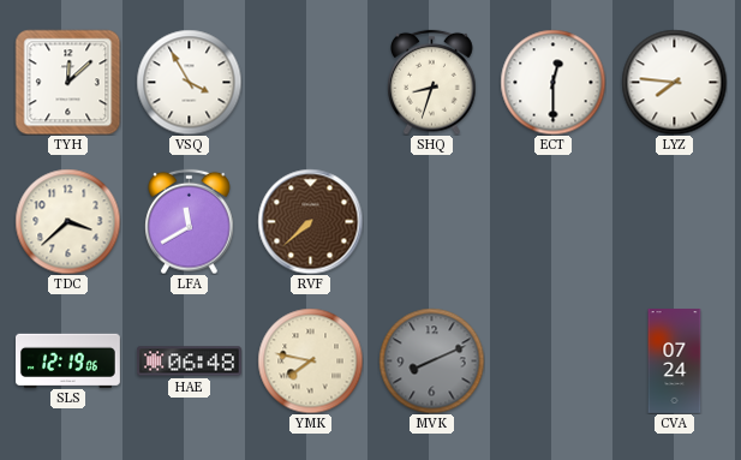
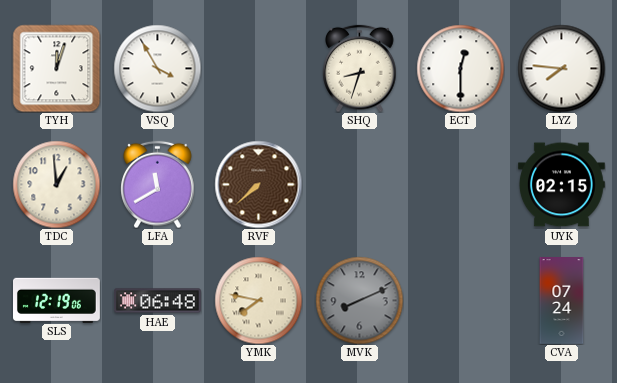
TYH: 12:08 -> 12:03 (56, 68)
TDC: 3:38 -> 12:59 (56, 184)
UYK: none -> 02:15 (561, 185)
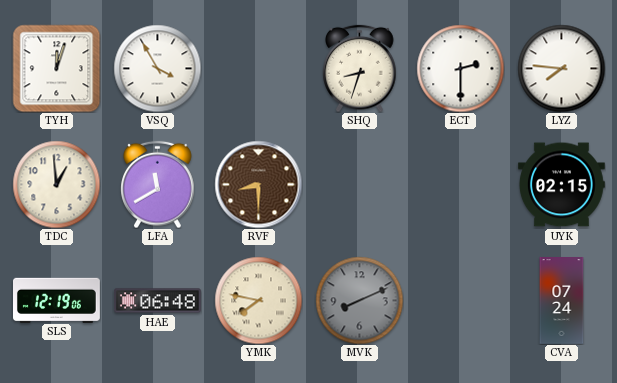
ECT: 12:30 -> 2:30 (460, 68)
RVF: 7:38 -> 8:30 (258, 184)
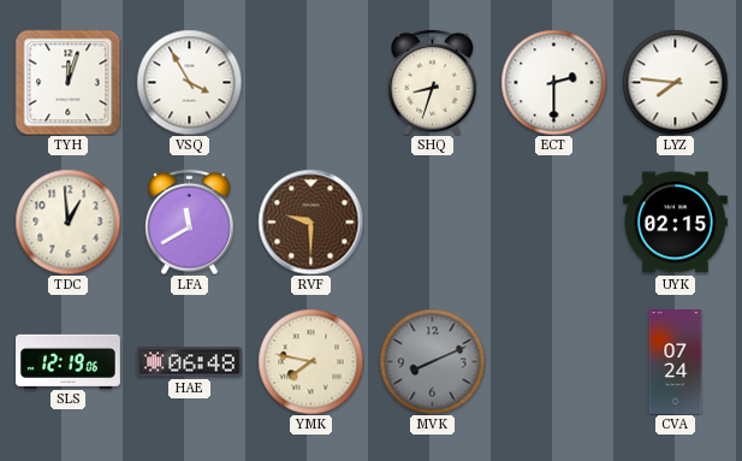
RVF: 8:30 -> 9:30 (310, 221)
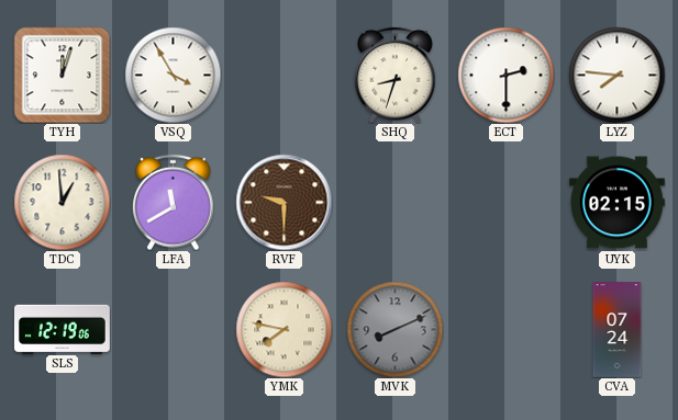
HAE: 06:48 -> none (190, 362)
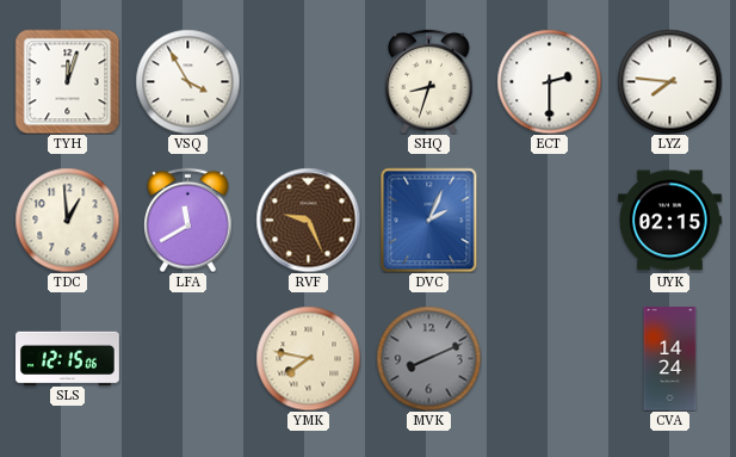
RVF: 9:30 -> 9:26 (308, 220)
DVC: none -> 2:04 (429, 220)
SLS: 12:19 -> 12:15 (68, 358)
CVA: 07:24 -> 14:24 (670, 359)
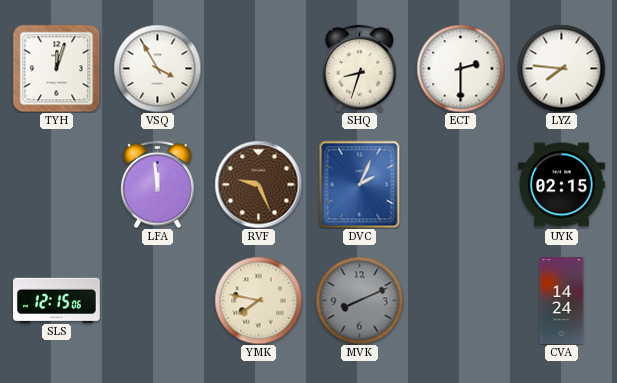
TDC: 12:59 -> none (67, 220)
LFA: 11:40 -> 11:59 (158, 184)
